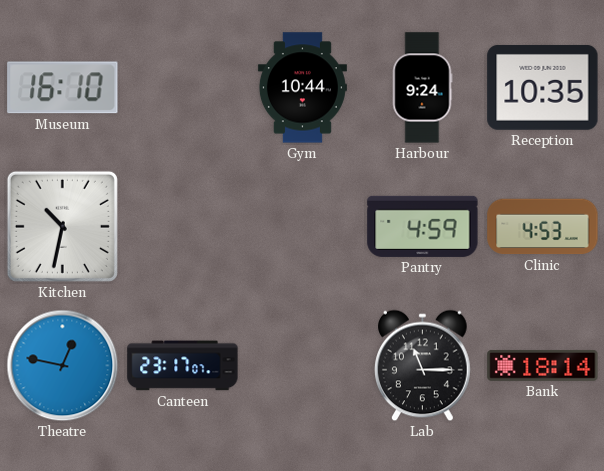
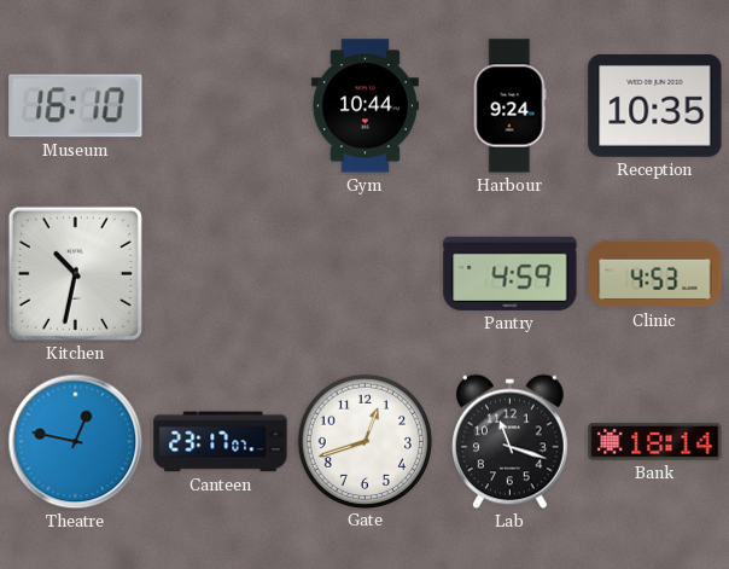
Gate: none -> 12:42 (364, 441)
Lab: 11:15 -> 11:18 (511, 442)
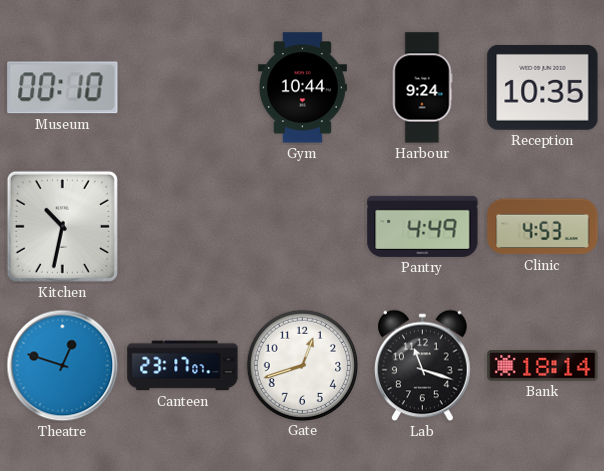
Museum: 16:10 -> 00:10 (63, 88)
Pantry: 4:59 -> 4:49 (423, 226)
Theatre: 12:47 -> 12:48 (63, 366)
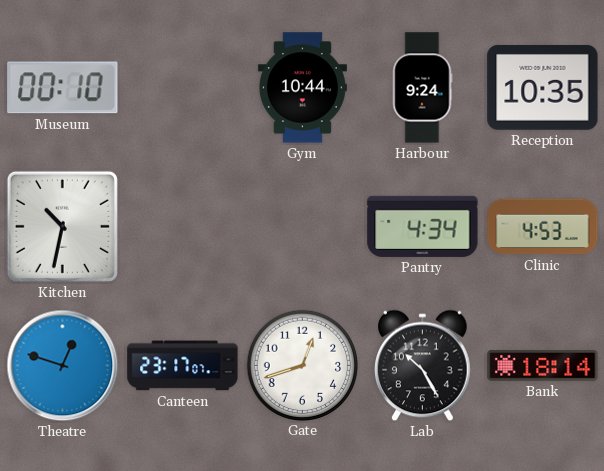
Pantry: 4:49 -> 4:34 (423, 226)
Lab: 11:18 -> 10:25 (423, 366)
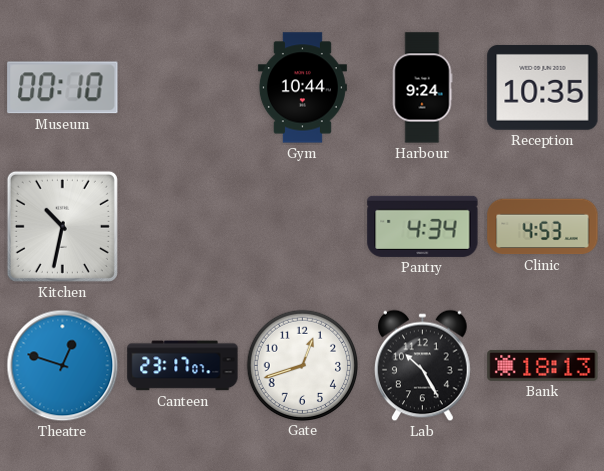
Bank: 18:14 -> 18:13 (543, 366)
